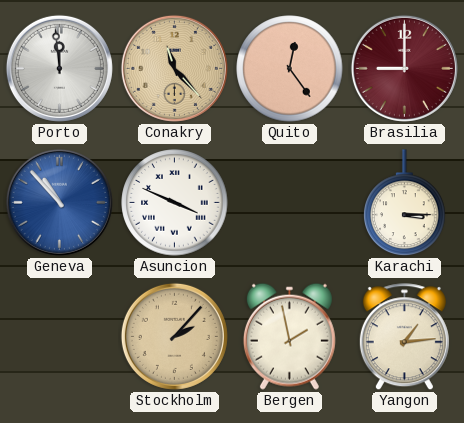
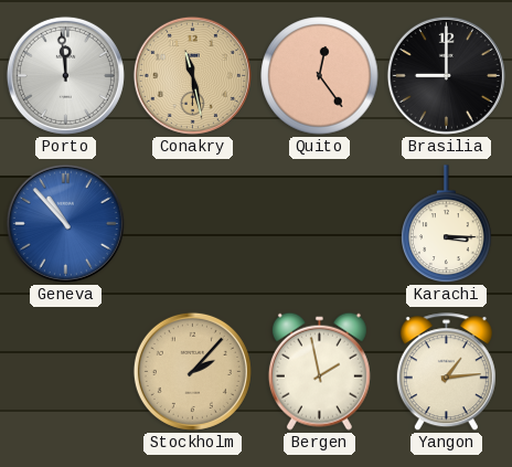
Conakry: 11:23 -> 11:28 (192, 75)
Brasilia dial: burgundy -> black (446, 75)
Asuncion: 3:49 -> none (175, 203)
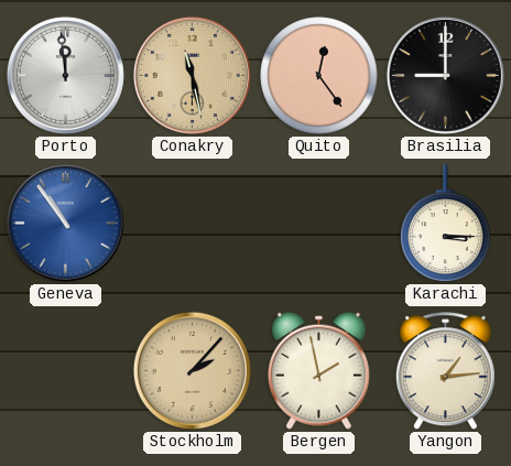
Geneva: 10:53 -> 10:54 (65, 223)
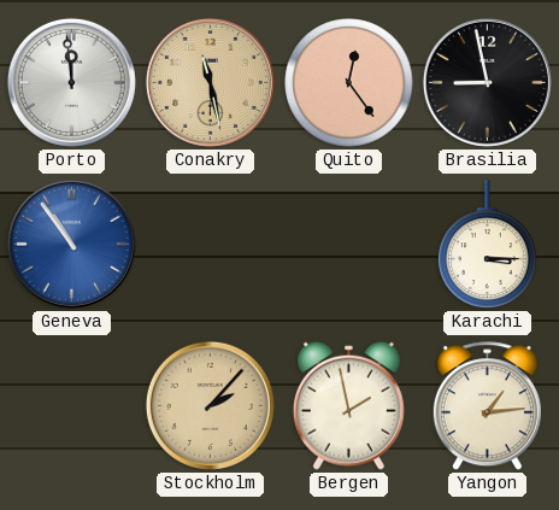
Brasilia: 9:00 -> 8:58 (487, 82)
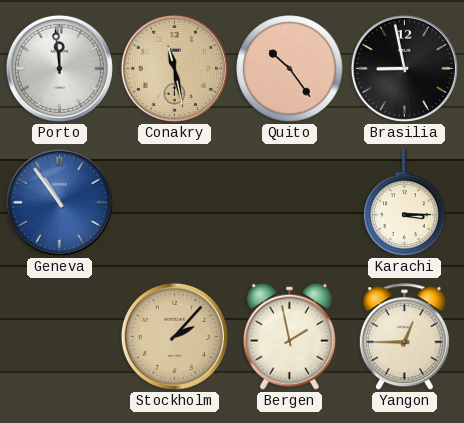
Quito: 12:24 -> 10:24 (290, 69)
Yangon: 1:14 -> 12:45 (404, 337)
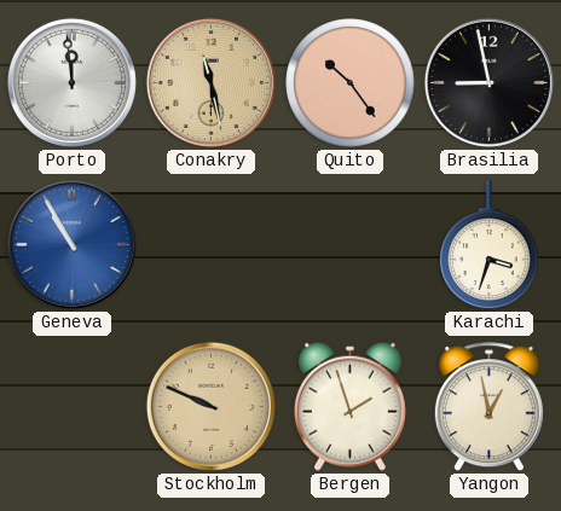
Geneva: 10:54 -> 10:55 (71, 244)
Karachi: 3:15 -> 3:33 (490, 245)
Stockholm: 2:07 -> 9:49 (210, 406)
Bergen: 1:58 -> 1:57 (349, 406)
Yangon: 12:45 -> 12:58 (488, 407)
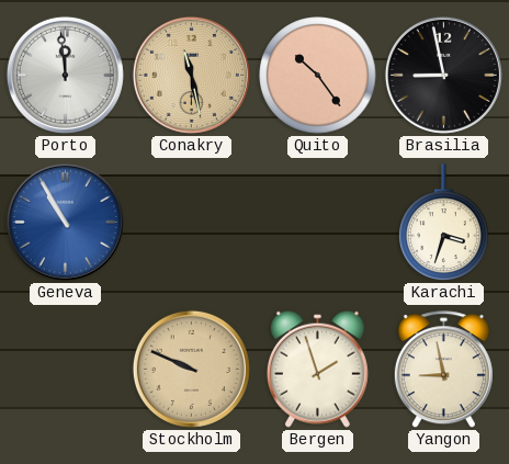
Yangon: 12:58 -> 8:58 (443, 370)
